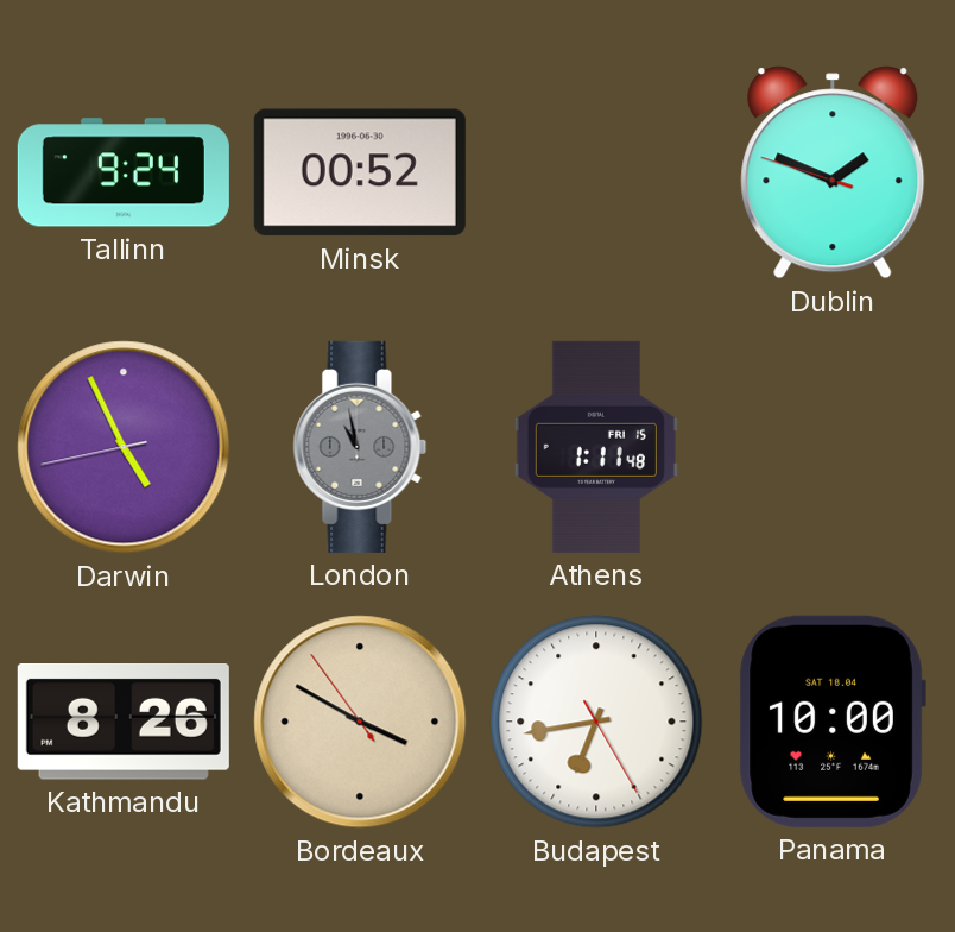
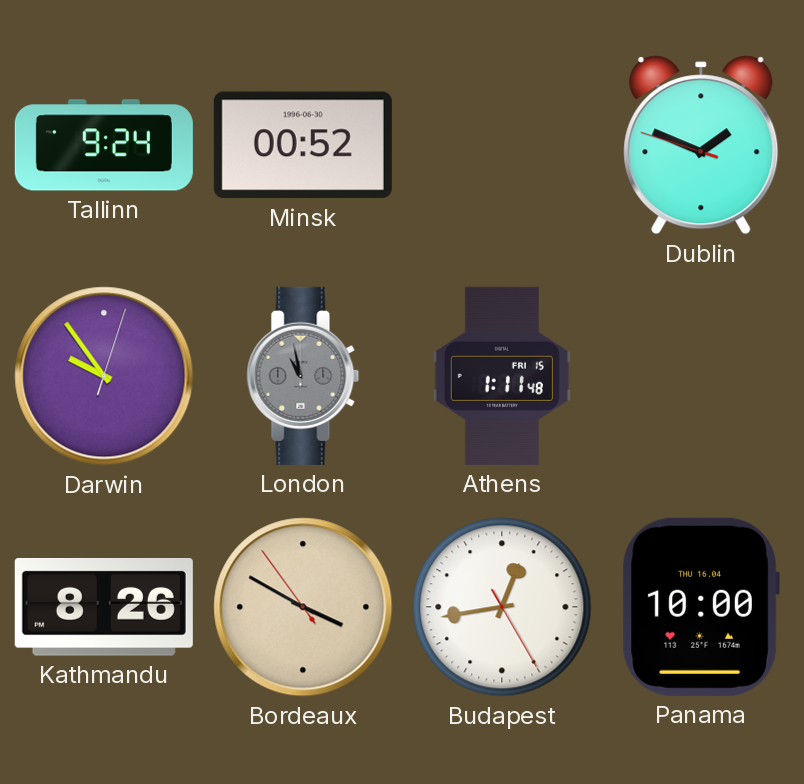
Darwin: 4:55 -> 9:54 (104, 376)
Budapest: 6:43 -> 12:43 (502, 607)
Panama date: SAT 18.04 -> THU 16.04 (701, 607)
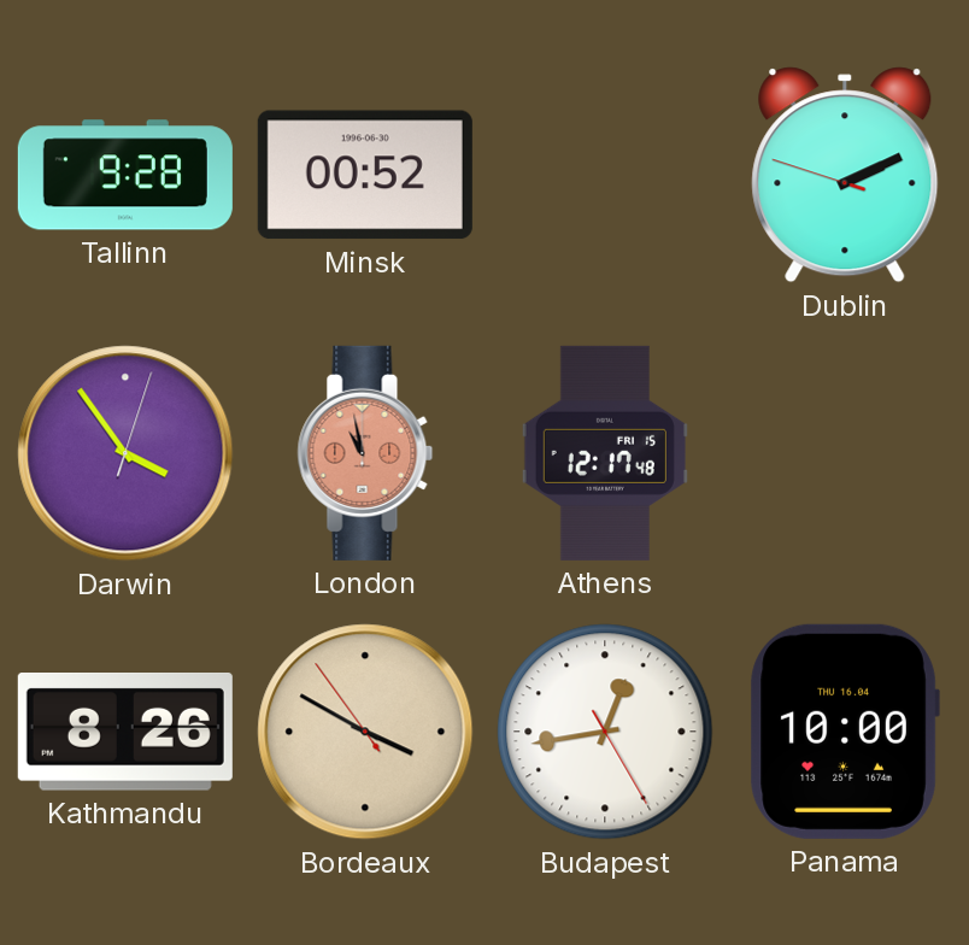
Tallinn: 9:24 -> 9:28 (125, 175)
Dublin: 1:48 -> 2:10 (845, 175)
Darwin: 9:54 -> 3:54 (125, 453)
London dial: grey -> salmon (365, 453)
Athens: 1:11 -> 12:17 (605, 453)
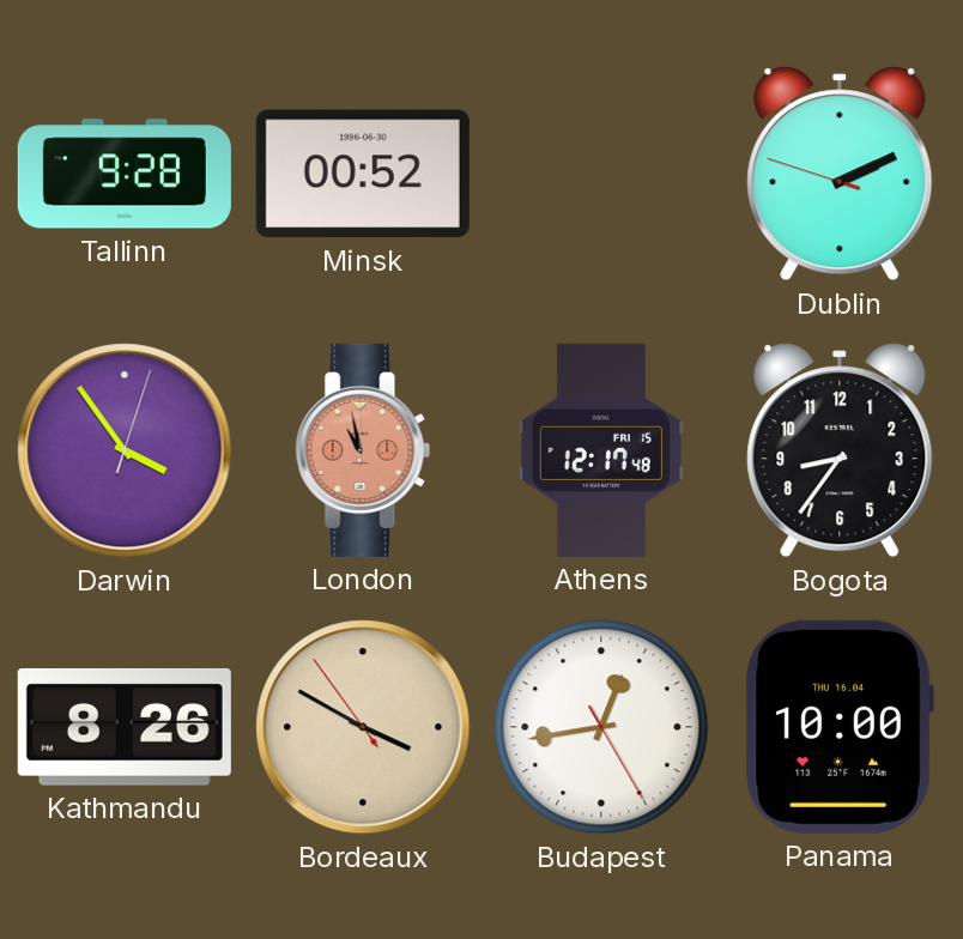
Bogota: none -> 8:36 (840, 450)
